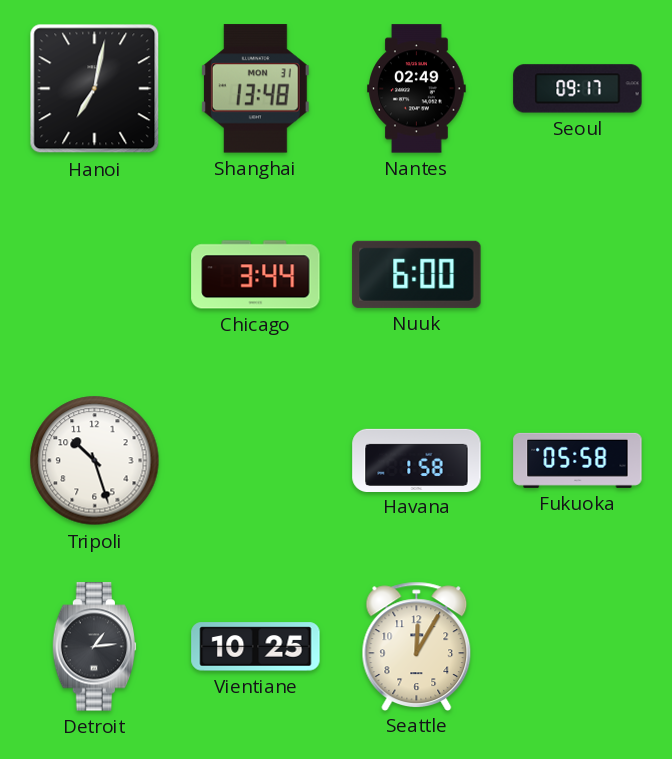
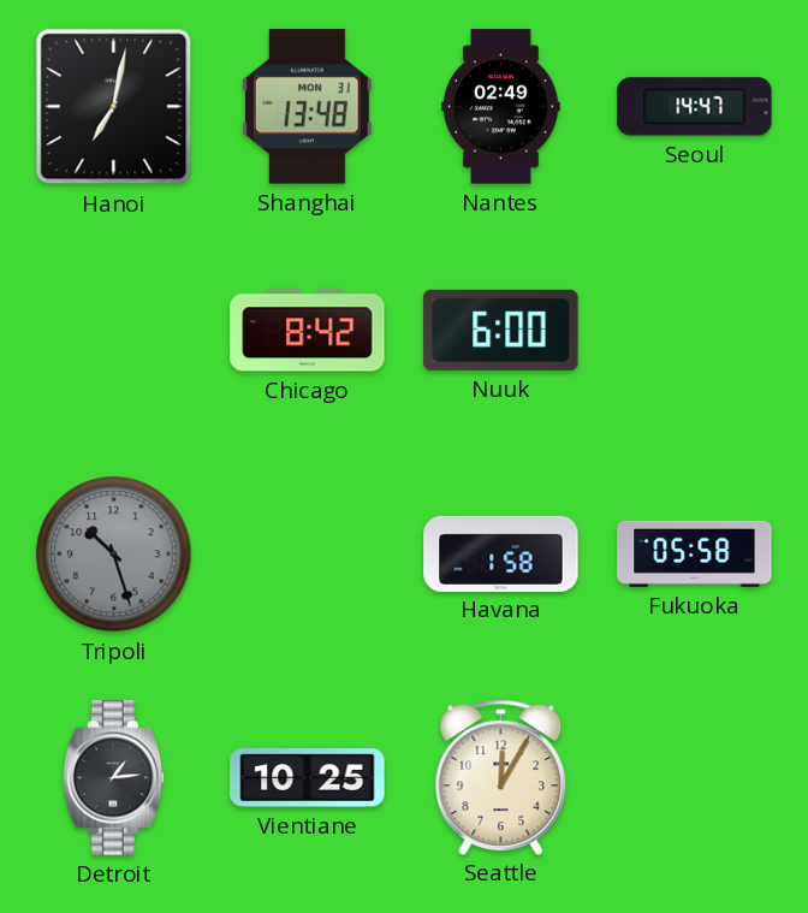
Seoul: 09:17 -> 14:47 (695, 107)
Chicago: 3:44 -> 8:42 (308, 331)
Tripoli dial: white -> grey (114, 555)
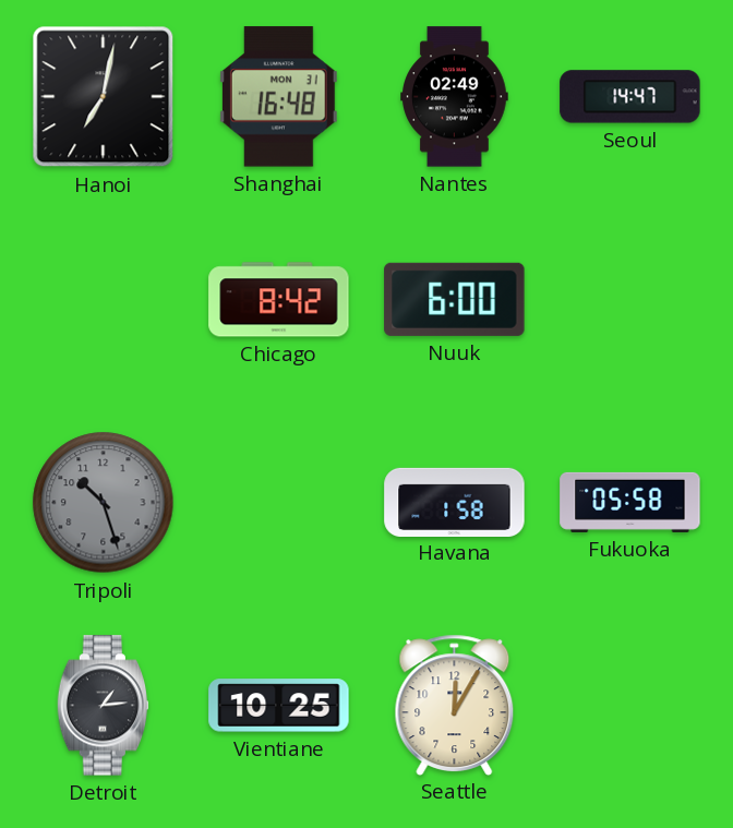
Shanghai: 13:48 -> 16:48 (278, 97)
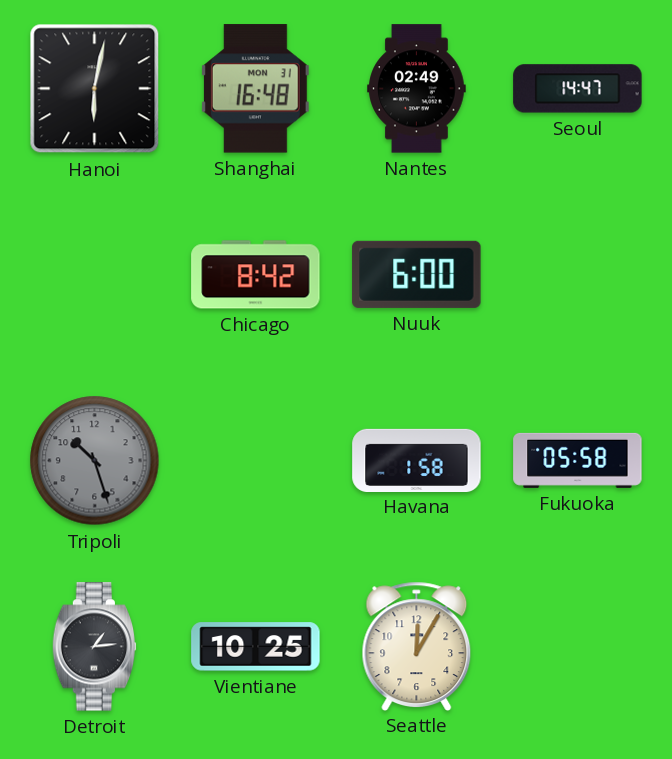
Hanoi: 7:02 -> 6:02 (95, 89)
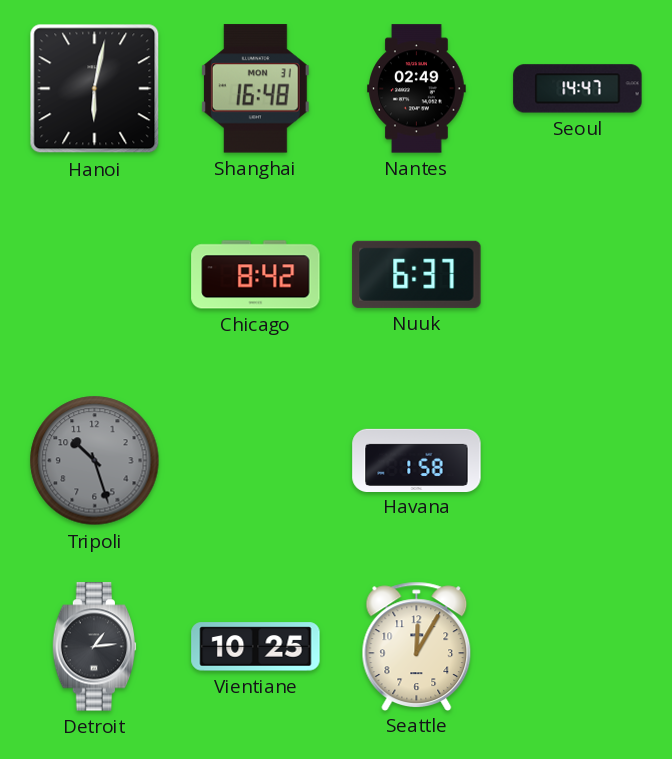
Nuuk: 6:00 -> 6:37 (417, 274)
Fukuoka: 05:58 -> none (578, 460)
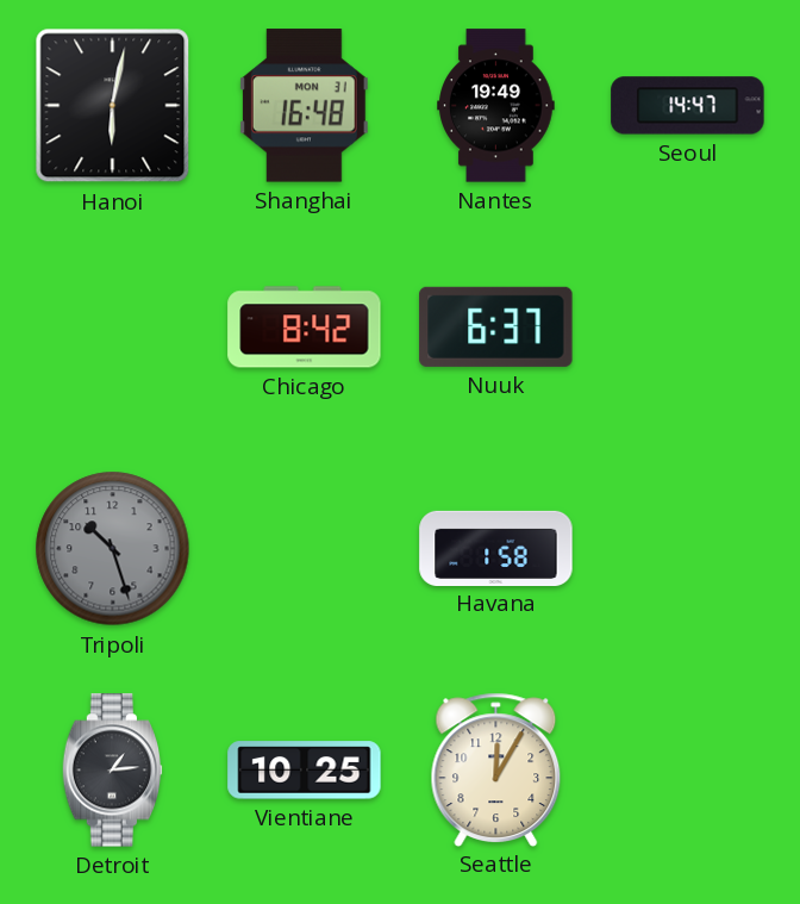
Nantes: 02:49 -> 19:49 (496, 106)
